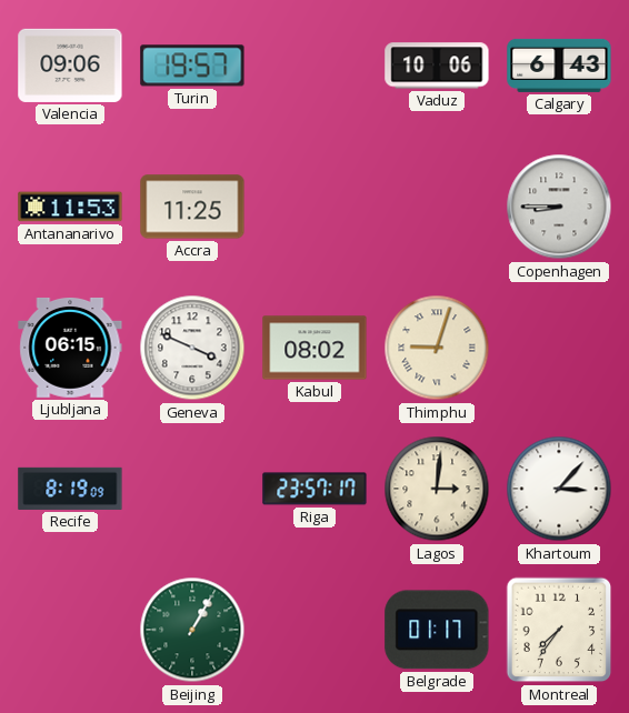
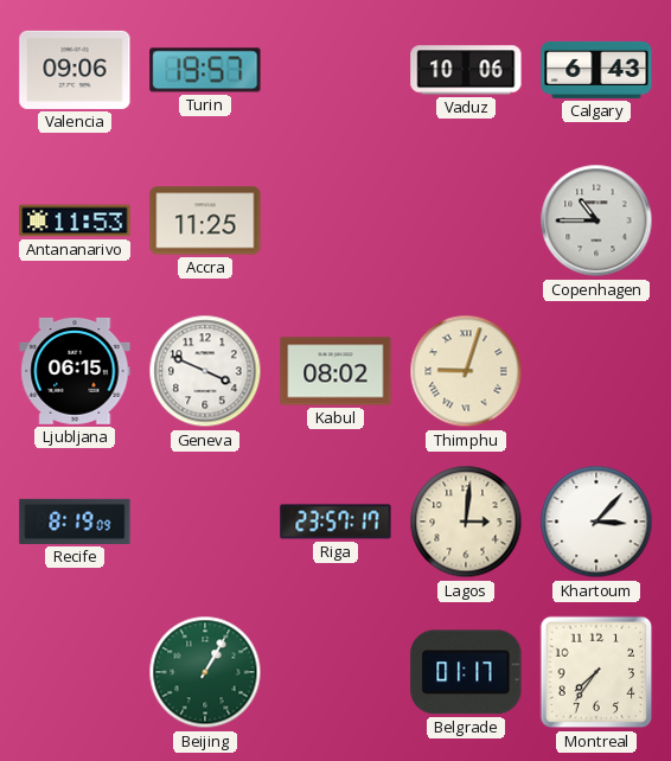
Copenhagen: 8:45 -> 10:45 (596, 220)
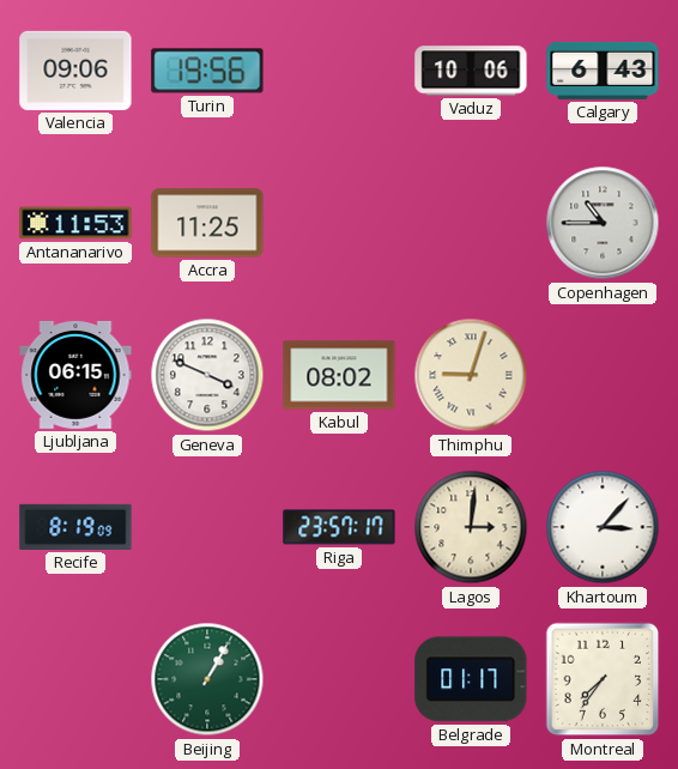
Turin: 19:57 -> 19:56 (207, 71)
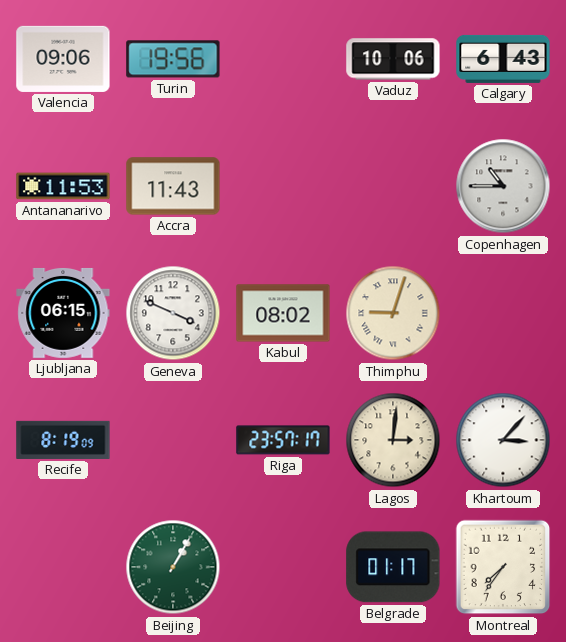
Accra: 11:25 -> 11:43 (173, 186)
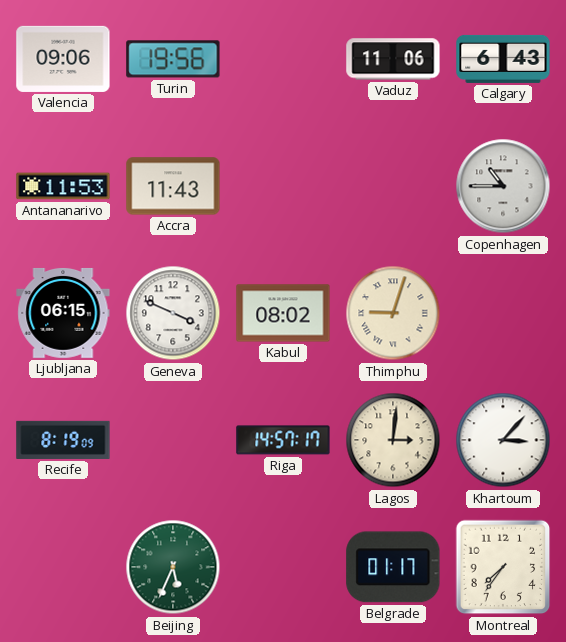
Vaduz: 10:06 -> 11:06 (393, 59)
Riga: 23:57 -> 14:57 (283, 440)
Beijing: 1:05 -> 5:34 (173, 567)
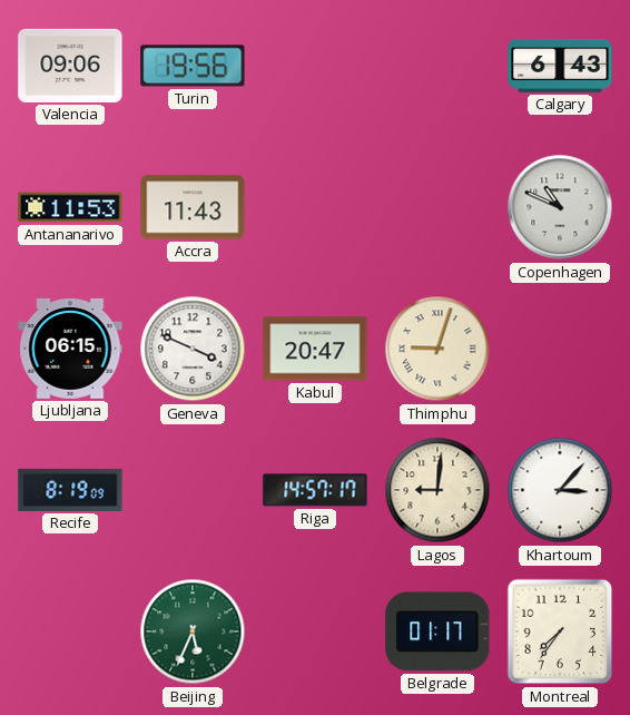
Vaduz: 11:06 -> none (393, 59)
Copenhagen: 10:45 -> 10:49 (560, 207)
Kabul: 08:02 -> 20:47 (315, 349)
Lagos: 3:01 -> 9:01 (437, 490)
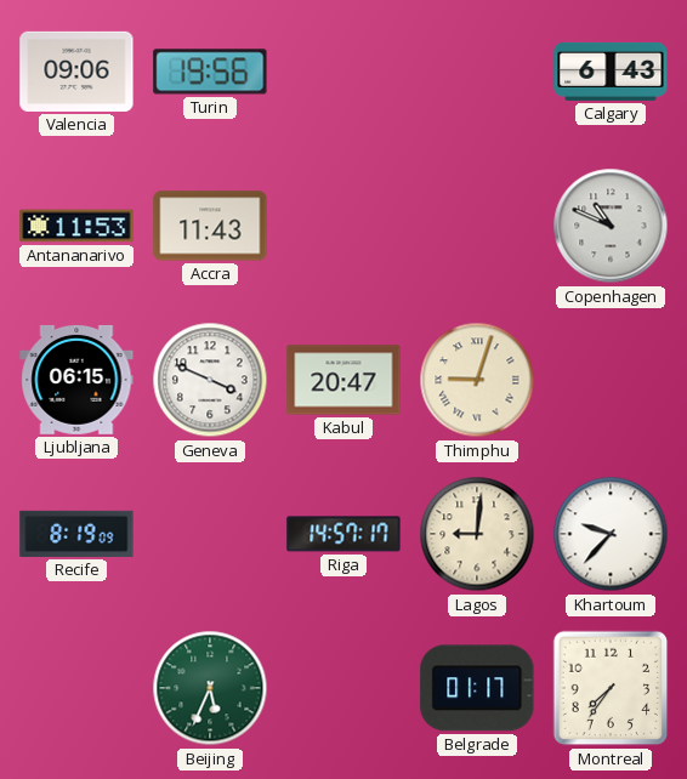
Khartoum: 3:07 -> 9:37 (611, 534)
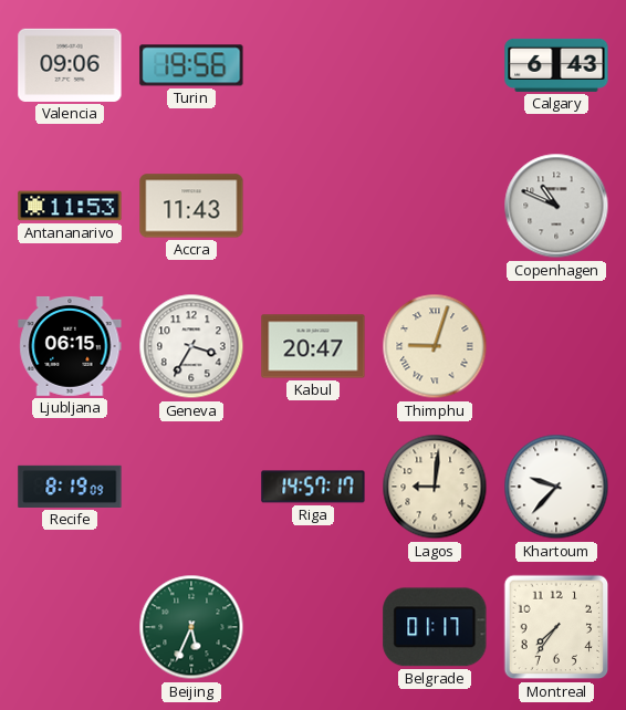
Geneva: 3:49 -> 3:35 (191, 346)
